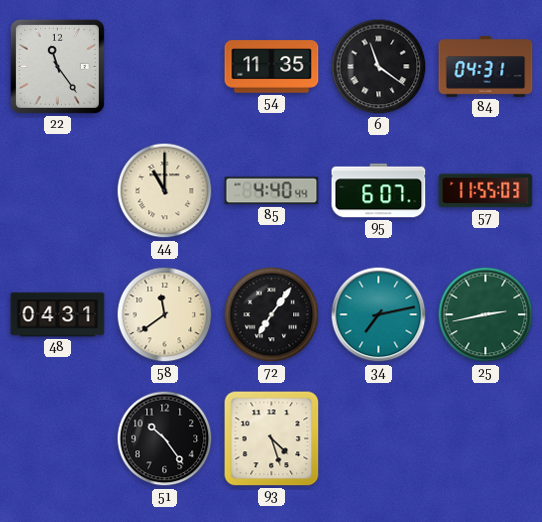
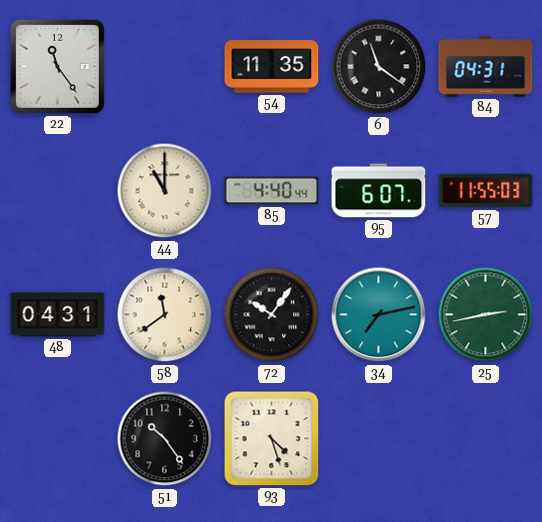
72: 7:06 -> 10:06 (272, 315)
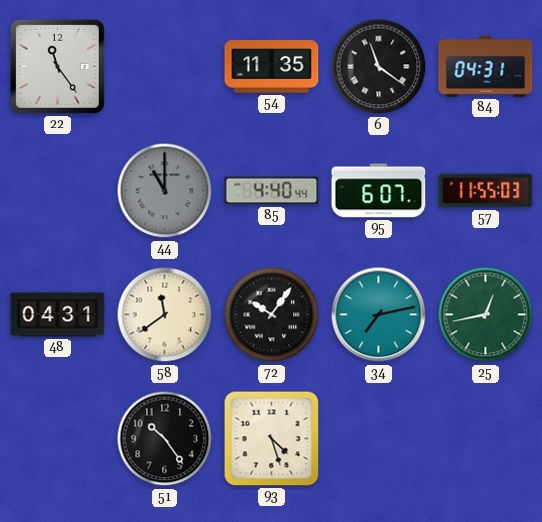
44 dial: cream -> grey (165, 191)
25: 2:43 -> 12:43 (486, 315)
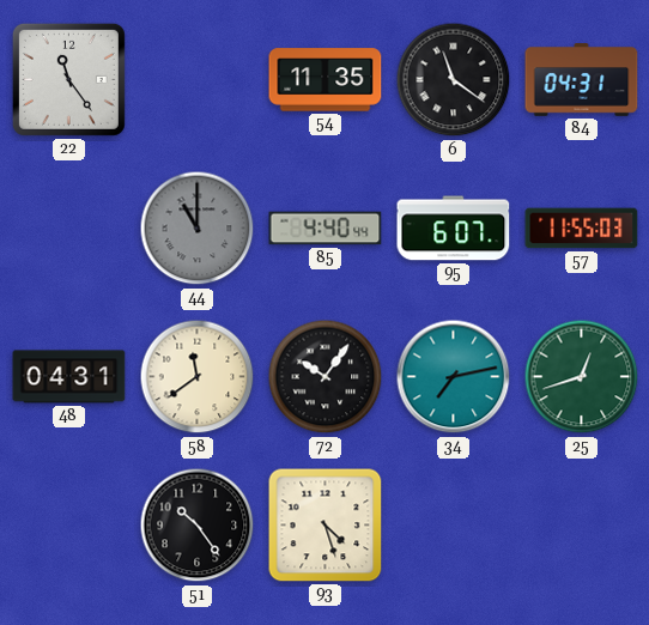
25: 12:43 -> 12:42 (582, 377)
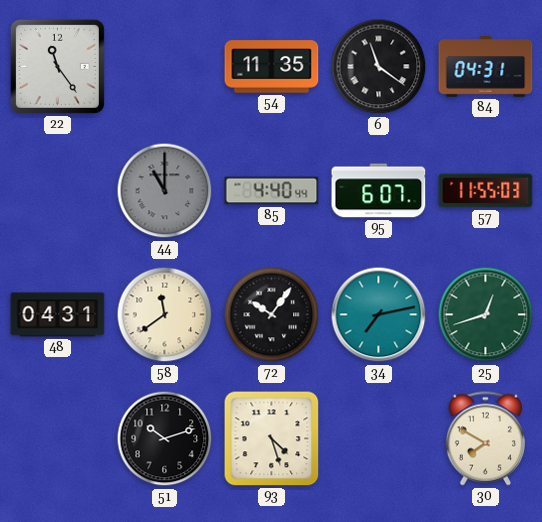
51: 10:24 -> 10:12 (165, 439)
30: none -> 7:50 (485, 439)
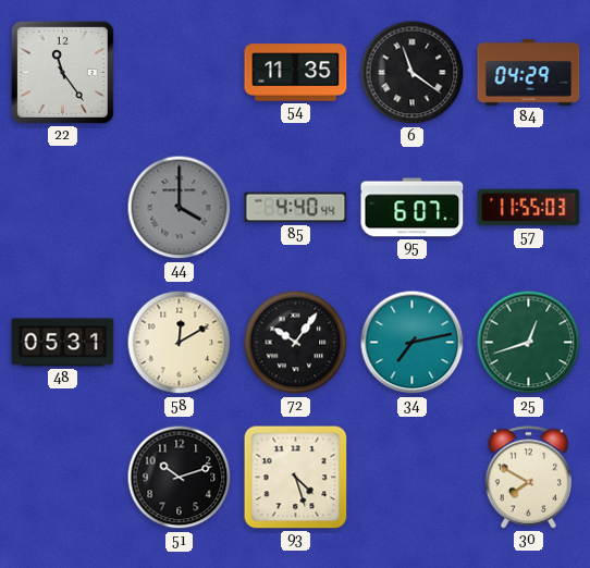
84: 04:31 -> 04:29 (529, 73)
44: 11:00 -> 4:00 (180, 208)
48: 04:31 -> 05:31 (63, 343)
58: 11:39 -> 12:10 (180, 343)
